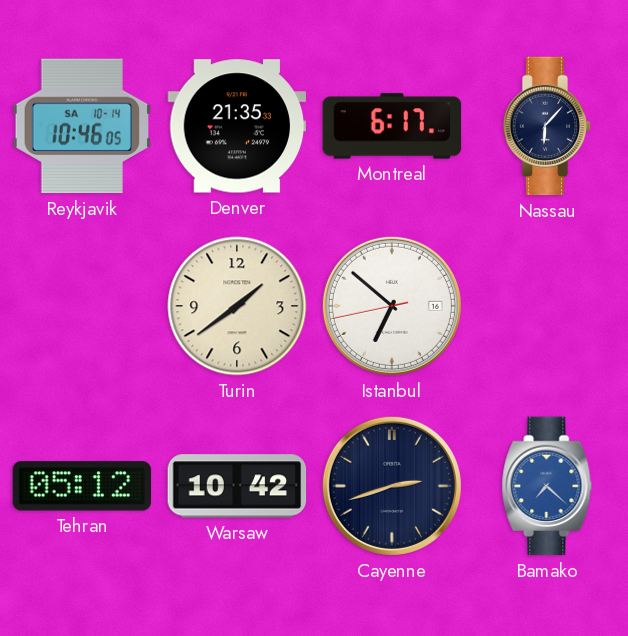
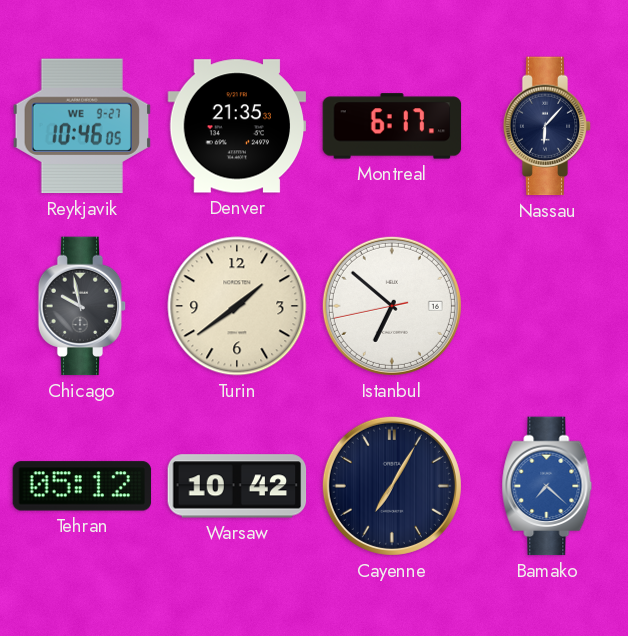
Reykjavik date: SA 10-14 -> WE 9-27 (82, 126)
Chicago: none -> 9:58 (82, 306)
Cayenne: 2:42 -> 7:05 (392, 486)
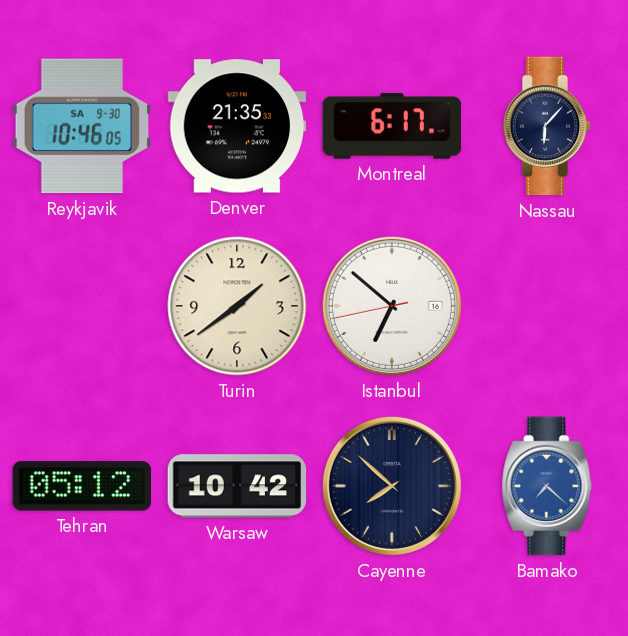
Reykjavik date: WE 9-27 -> SA 9-30 (82, 126)
Chicago: 9:58 -> none (82, 306)
Cayenne: 7:05 -> 7:52 (392, 486)
